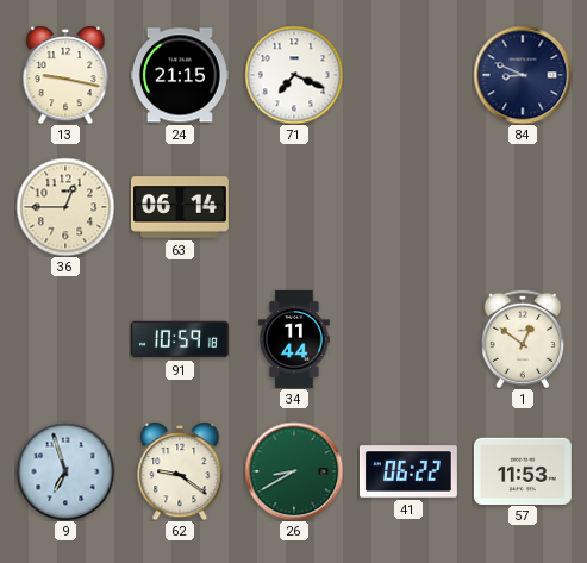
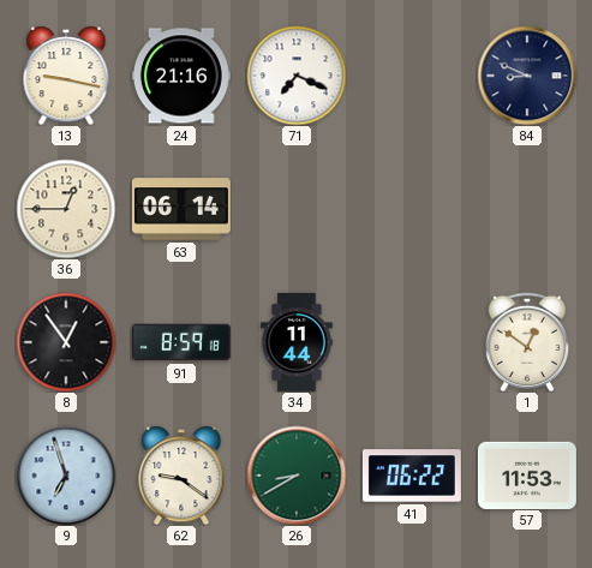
24: 21:15 -> 21:16 (181, 76)
8: none -> 12:54 (66, 342)
91: 10:59 -> 8:59 (181, 342)
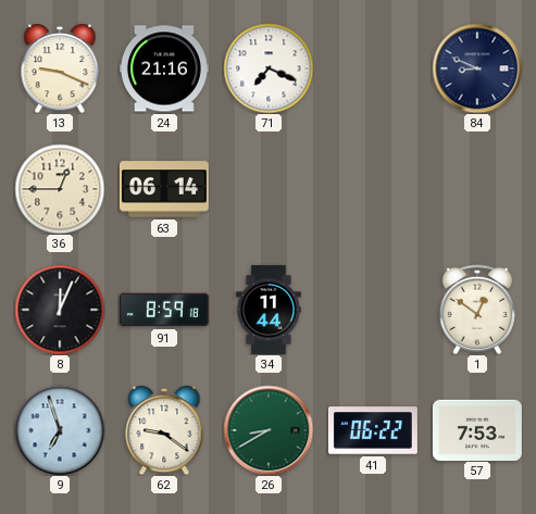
13: 9:17 -> 9:19 (60, 68)
8: 12:54 -> 12:04 (60, 310)
57: 11:53 -> 7:53 (477, 429)
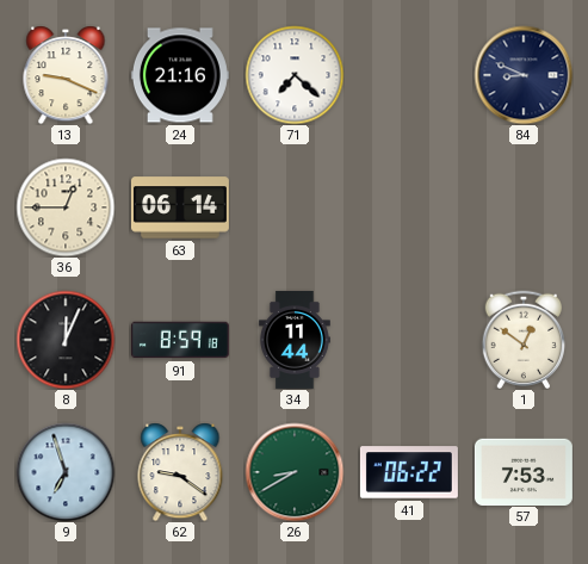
71: 7:19 -> 7:22 (295, 75)
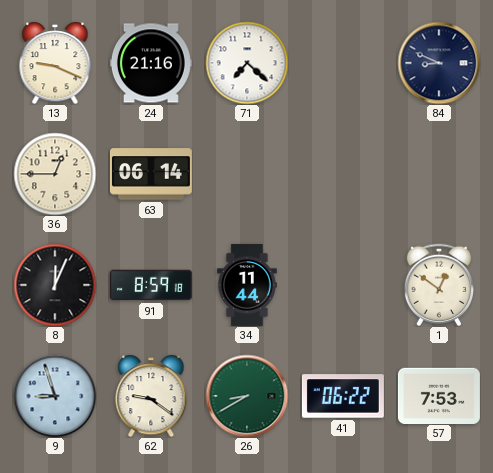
9: 6:57 -> 8:57 (55, 396)
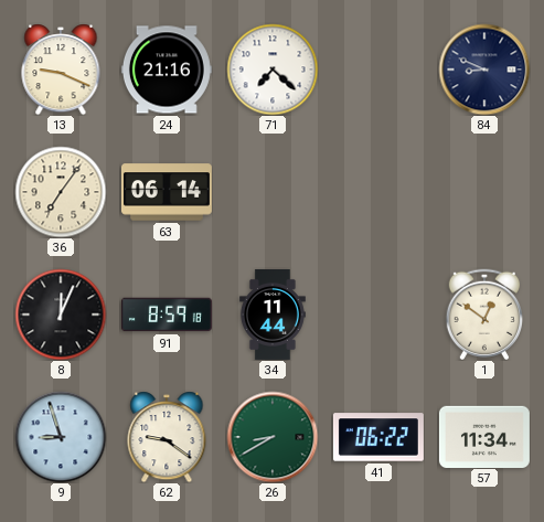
36: 12:45 -> 7:06 (61, 192)
57: 7:53 -> 11:34 (484, 436)
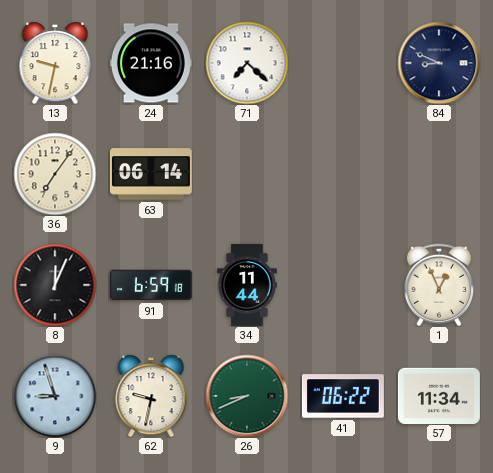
13: 9:19 -> 9:32 (55, 63)
91: 8:59 -> 6:59 (151, 285)
1: 12:51 -> 12:56 (439, 284)
62: 9:21 -> 9:32 (151, 396)
26: 8:40 -> 8:41 (247, 396)
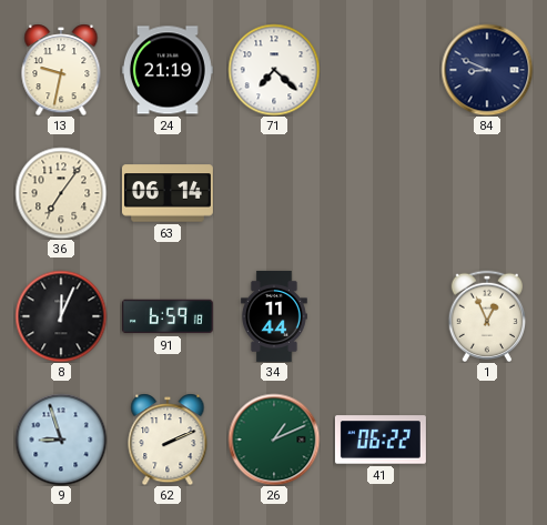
24: 21:16 -> 21:19 (168, 70)
62: 9:32 -> 2:11 (168, 440)
26: 8:41 -> 1:11 (274, 440)
57: 11:34 -> none (439, 395)
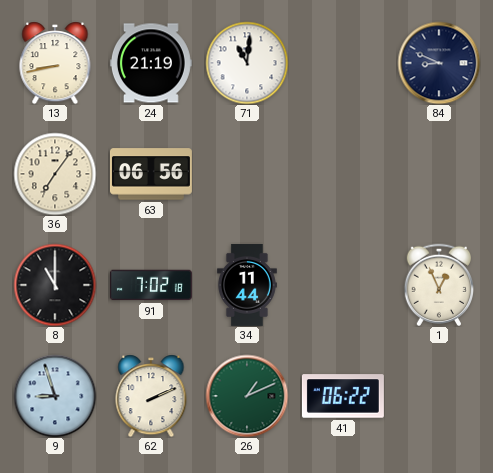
13: 9:32 -> 8:43 (55, 63)
71: 7:22 -> 11:01 (247, 63)
63: 06:14 -> 06:56 (151, 174)
8: 12:04 -> 11:00 (55, 285)
91: 6:59 -> 7:02 (151, 285)
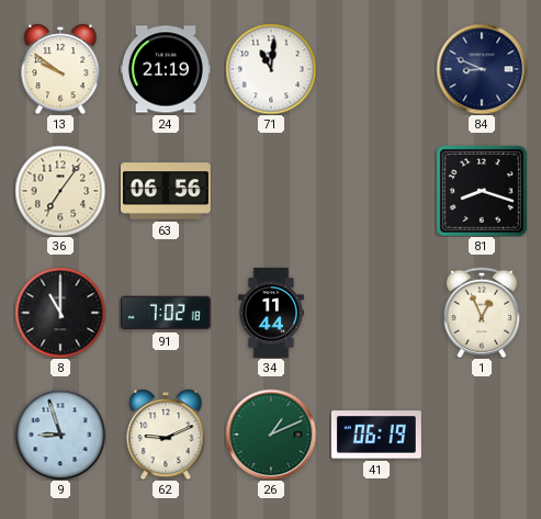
13: 8:43 -> 9:51 (60, 69)
81: none -> 8:18 (482, 191)
62: 2:11 -> 9:11 (166, 435)
41: 06:22 -> 06:19 (376, 435)
